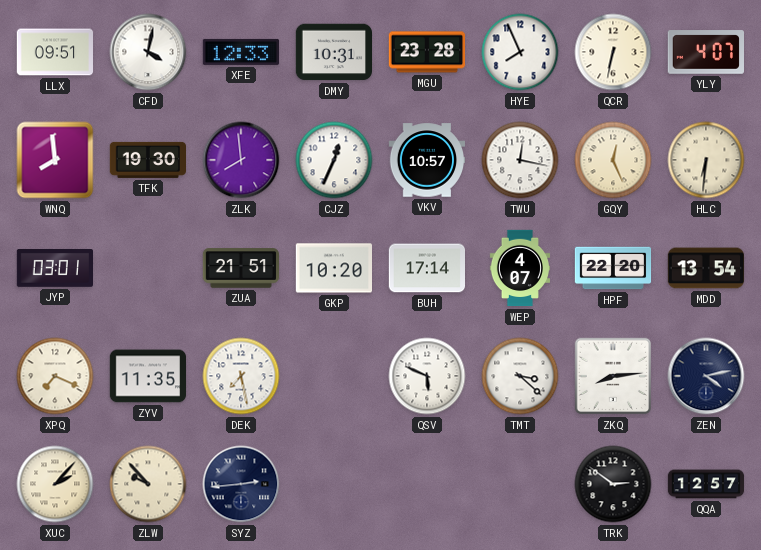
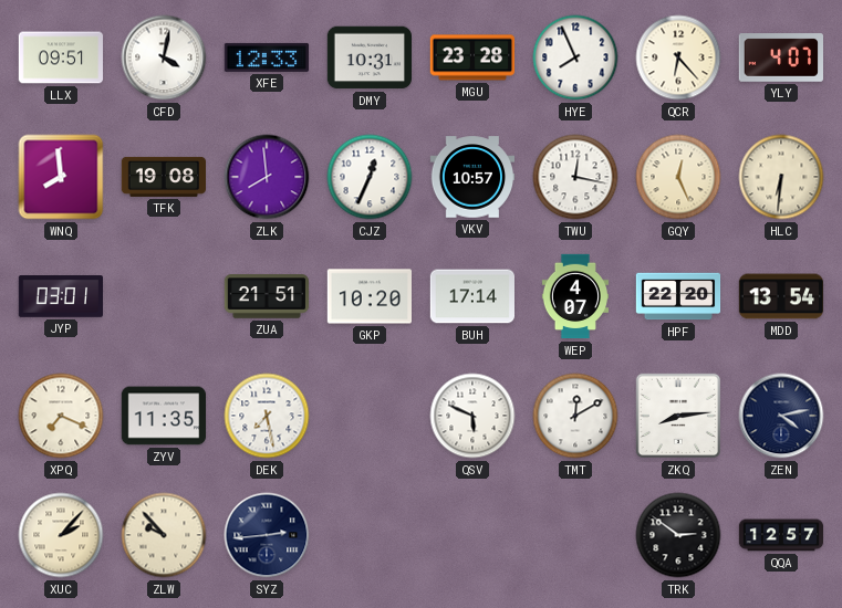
QCR: 6:32 -> 6:23 (678, 57)
TFK: 19:30 -> 19:08 (163, 177)
TMT: 3:22 -> 12:10 (575, 416)
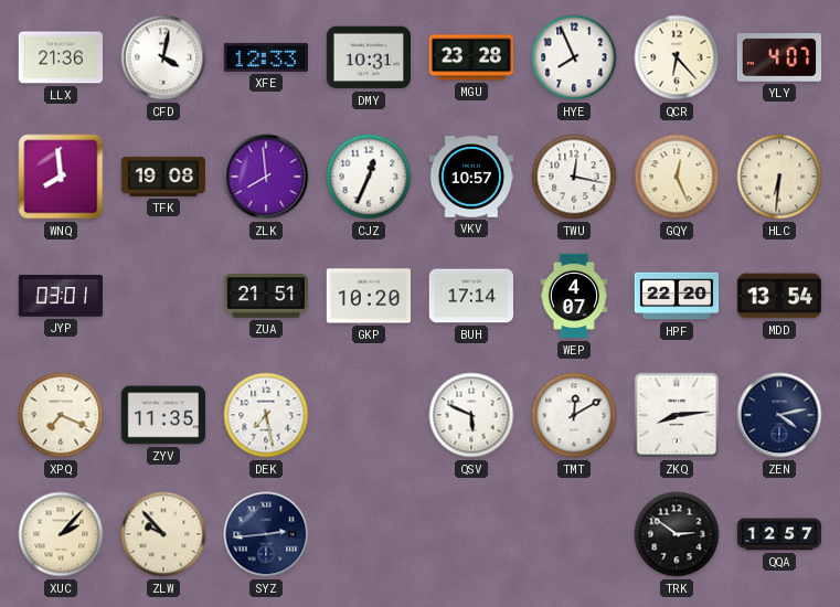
LLX: 09:51 -> 21:36 (61, 57)
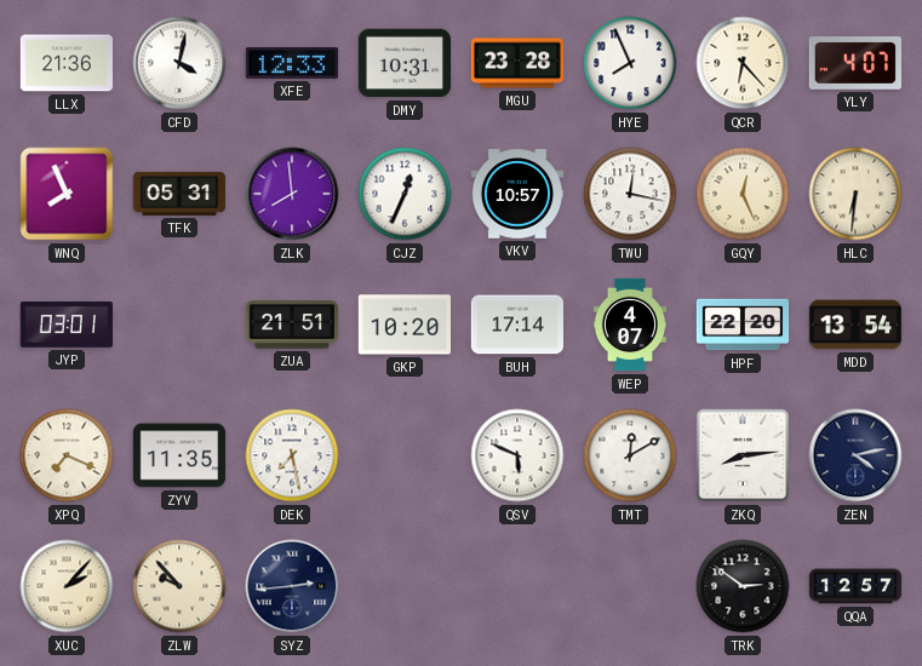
WNQ: 7:59 -> 7:56 (67, 194)
TFK: 19:08 -> 05:31 (178, 194)
